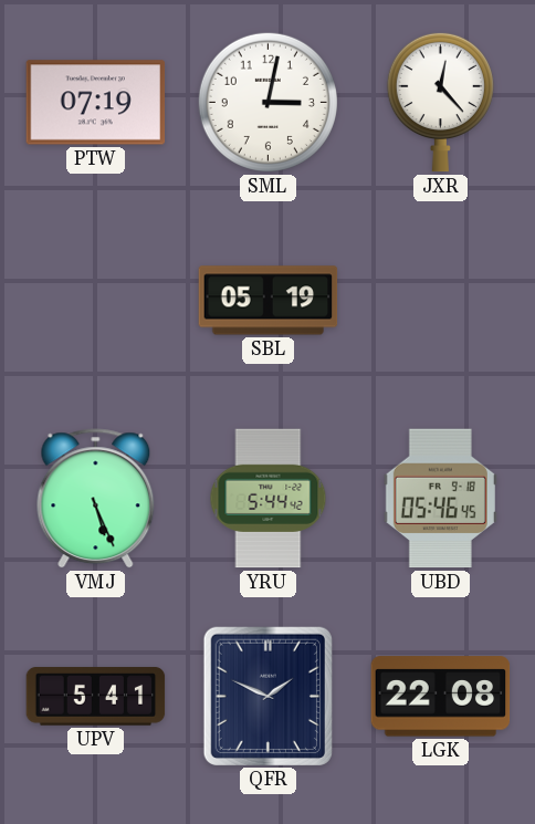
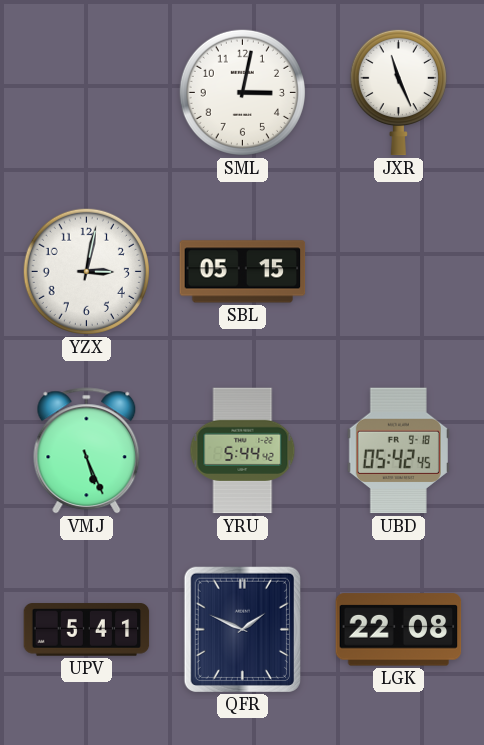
PTW: 07:19 -> none (96, 103)
JXR: 12:23 -> 11:26 (398, 92)
YZX: none -> 3:02 (86, 271)
SBL: 05:19 -> 05:15 (243, 272)
UBD: 05:46 -> 05:42 (398, 451)
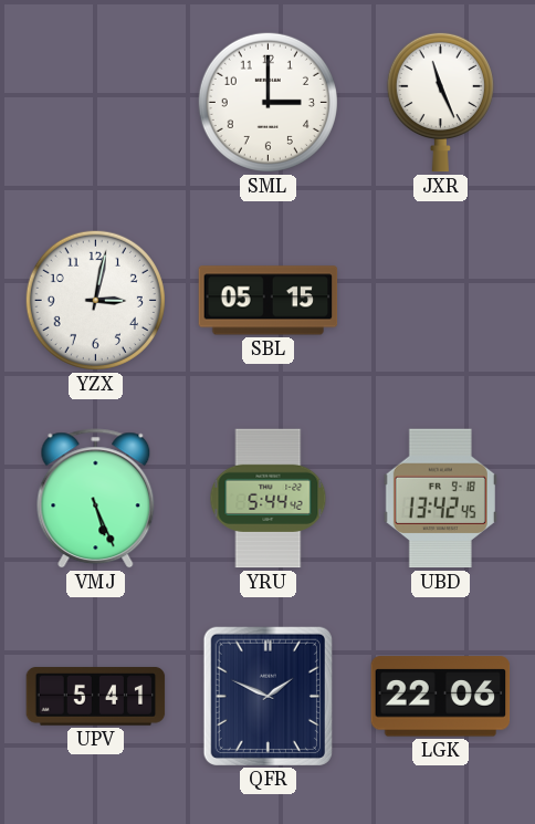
SML: 3:02 -> 3:00 (267, 102)
UBD: 05:42 -> 13:42 (440, 499)
LGK: 22:08 -> 22:06 (441, 697)
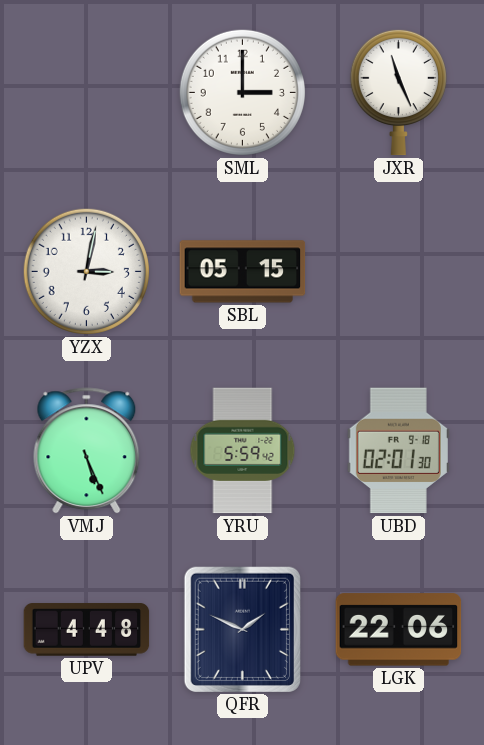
YRU: 5:44 -> 5:59 (243, 451)
UBD: 13:42 -> 02:01 (398, 451)
UPV: 5:41 -> 4:48 (87, 630)
